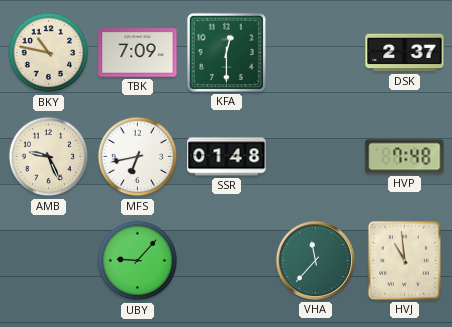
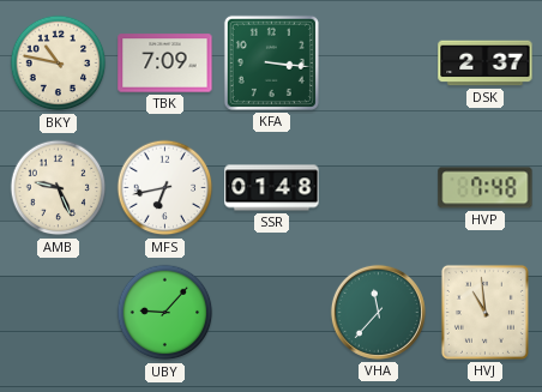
KFA: 12:30 -> 3:16 (271, 62)
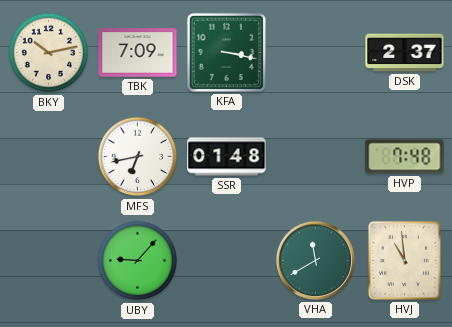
BKY: 10:47 -> 10:13 (49, 53)
KFA: 3:16 -> 3:17 (226, 52)
AMB: 9:26 -> none (59, 188)
VHA: 11:37 -> 11:40 (315, 260)
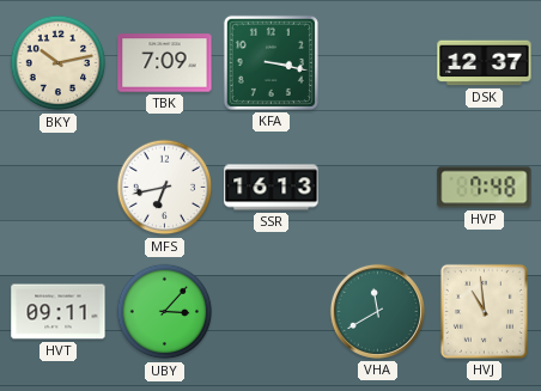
DSK: 2:37 -> 12:37 (485, 63)
SSR: 01:48 -> 16:13 (272, 188)
HVT: none -> 09:11 (59, 312)
UBY: 9:07 -> 3:07 (165, 312)
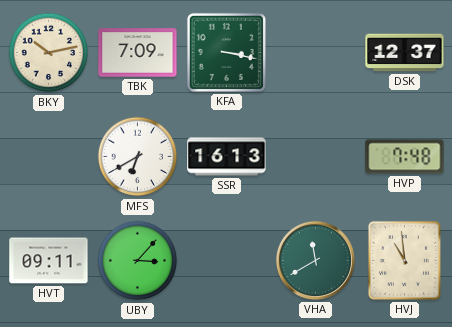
MFS: 6:43 -> 6:40 (138, 157)
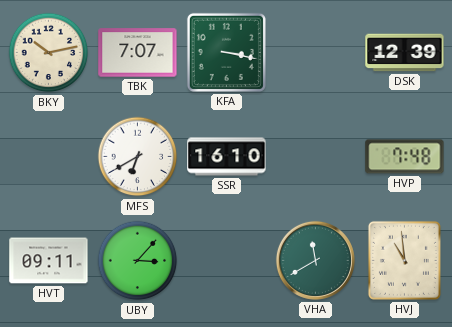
TBK: 7:09 -> 7:07 (138, 53)
DSK: 12:37 -> 12:39 (405, 53)
SSR: 16:13 -> 16:10 (227, 157)
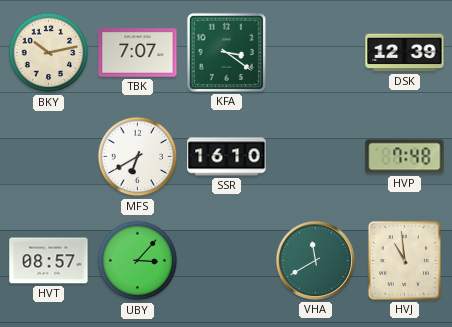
KFA: 3:17 -> 3:21 (226, 52)
HVT: 09:11 -> 08:57 (49, 261)
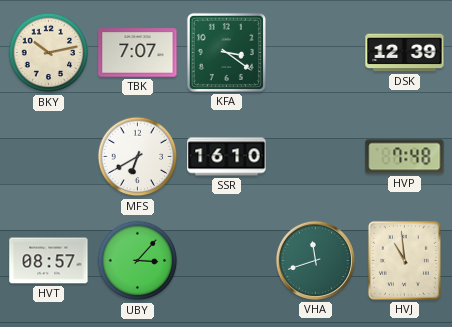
VHA: 11:40 -> 11:42 (315, 260)
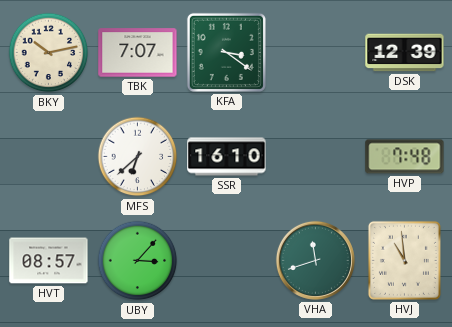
MFS: 6:40 -> 6:38 (138, 157)
